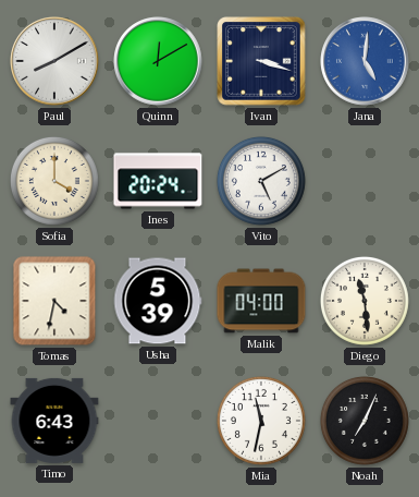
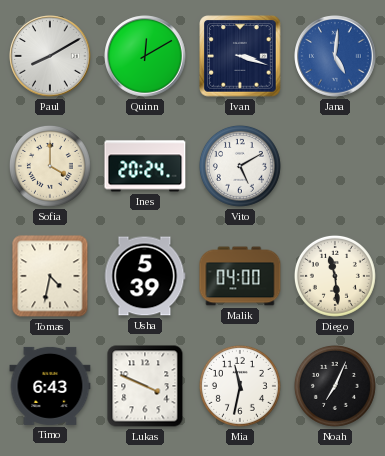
Lukas: none -> 3:49 (145, 386)
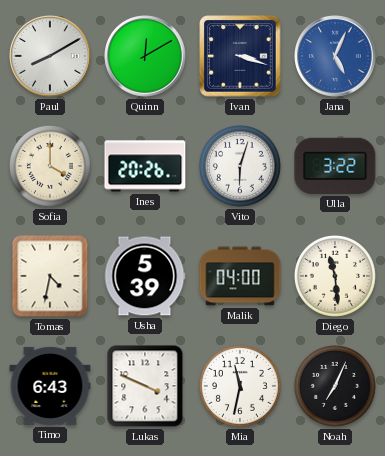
Jana: 5:01 -> 5:04 (335, 56)
Ines: 20:24 -> 20:26 (145, 166)
Vito: 5:10 -> 6:03 (240, 166)
Ulla: none -> 3:22 (335, 166)
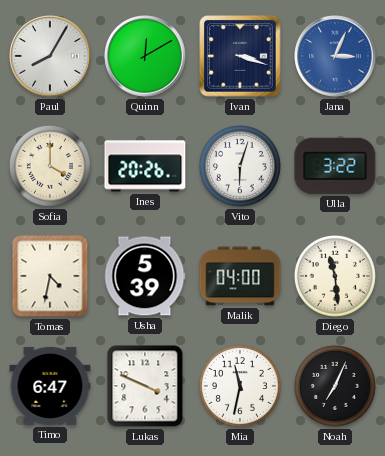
Paul: 8:10 -> 8:05 (50, 56)
Jana: 5:04 -> 3:04 (335, 56)
Timo: 6:43 -> 6:47 (50, 386)
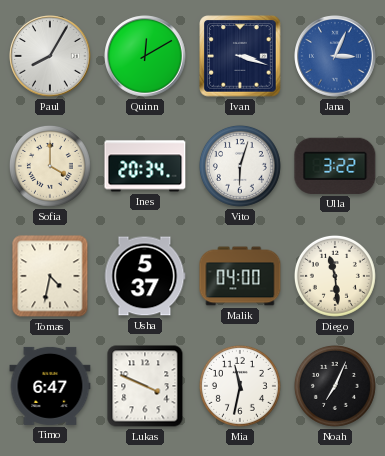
Ines: 20:26 -> 20:34 (145, 166)
Usha: 5:39 -> 5:37 (145, 276)
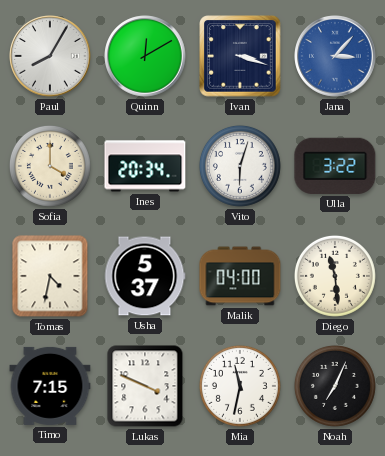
Jana: 3:04 -> 3:07 (335, 56)
Timo: 6:47 -> 7:15 (50, 386)
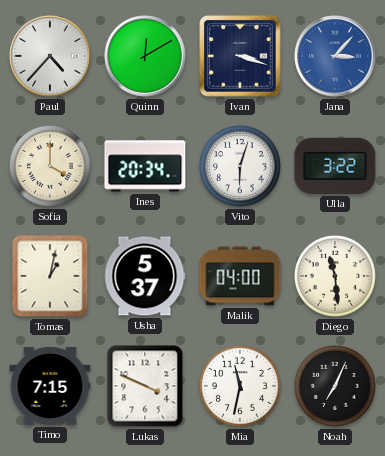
Paul: 8:05 -> 4:37 (50, 56)
Tomas: 4:32 -> 1:02 (50, 276)
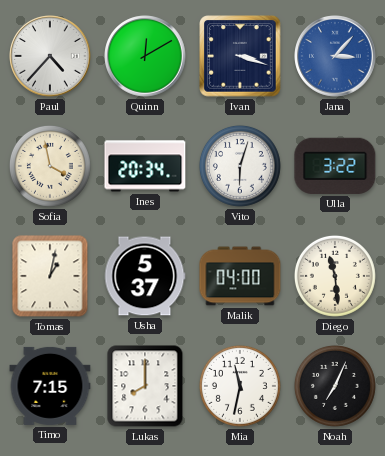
Sofia: 4:00 -> 3:58 (50, 166)
Lukas: 3:49 -> 8:00 (145, 386)
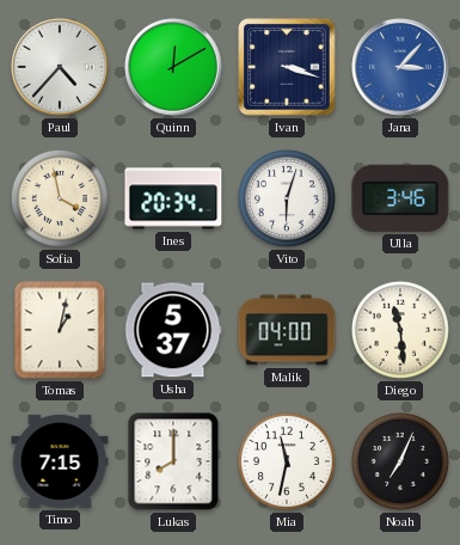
Ulla: 3:22 -> 3:46 (400, 198)
